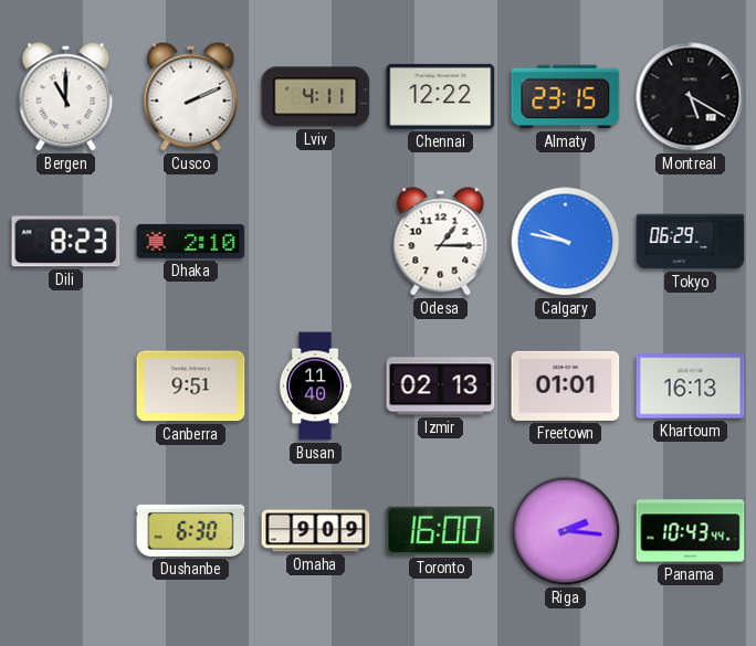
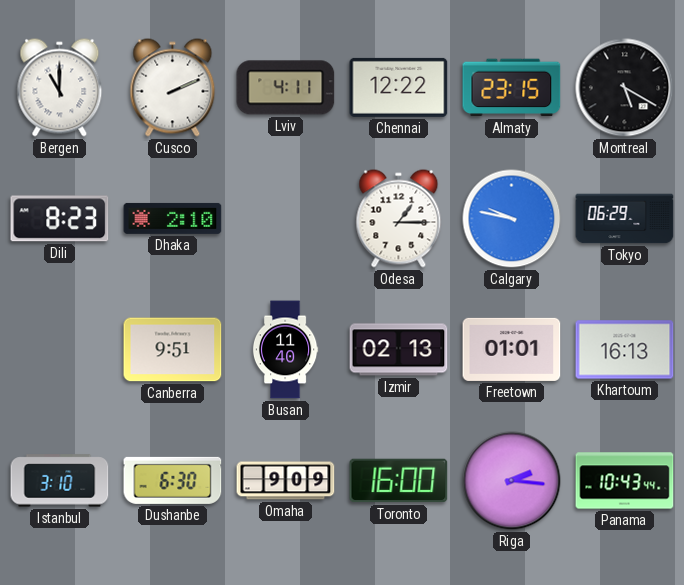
Istanbul: none -> 3:10 (60, 481)
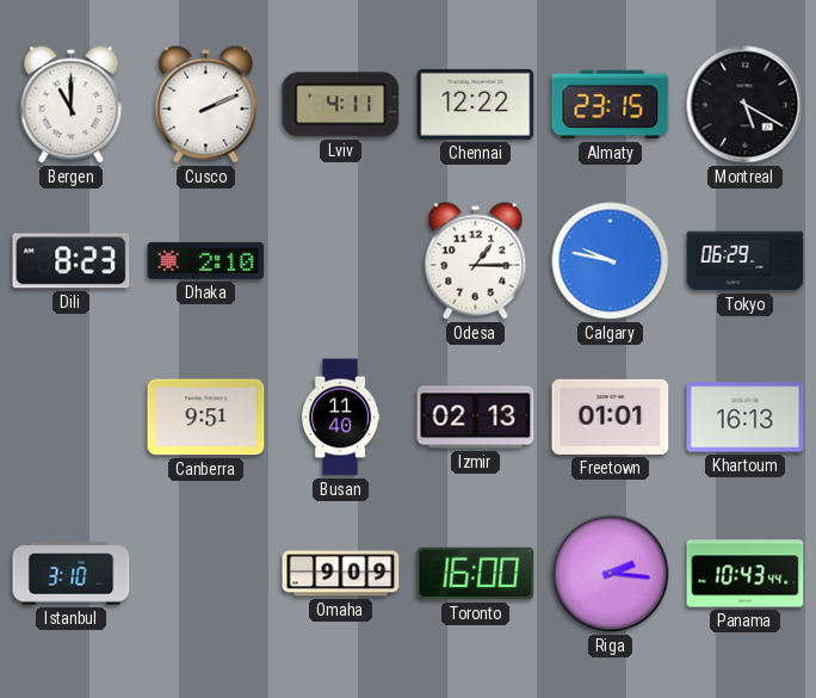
Dushanbe: 6:30 -> none (173, 480)
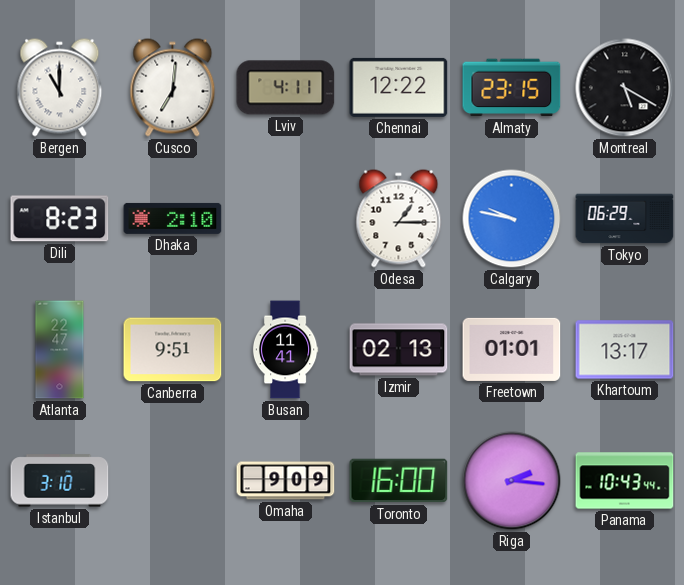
Cusco: 2:11 -> 7:01 (173, 88)
Atlanta: none -> 22:47 (60, 350)
Busan: 11:40 -> 11:41 (285, 350)
Khartoum: 16:13 -> 13:17 (625, 350)
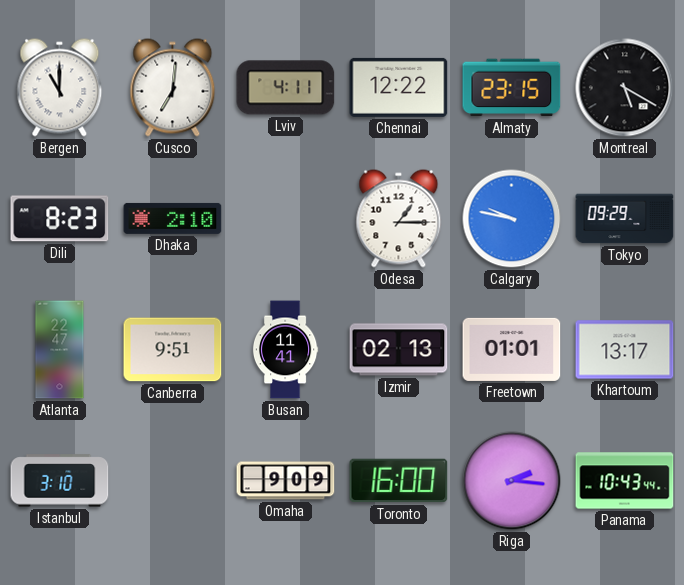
Tokyo: 06:29 -> 09:29 (625, 219)
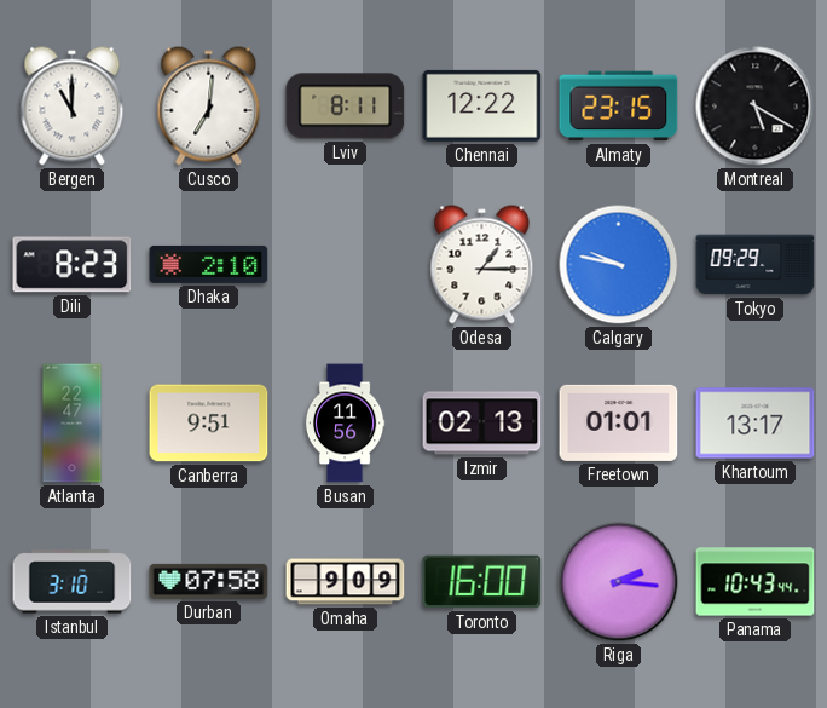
Lviv: 4:11 -> 8:11 (346, 107)
Busan: 11:41 -> 11:56 (345, 424)
Durban: none -> 07:58 (209, 581)
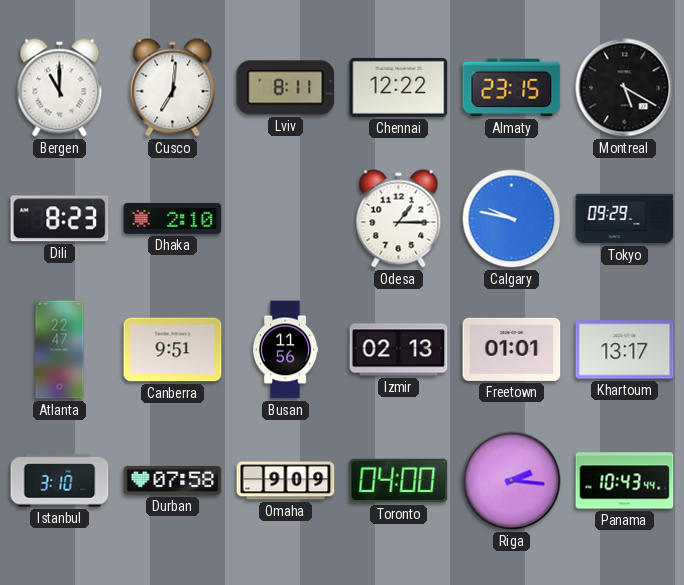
Toronto: 16:00 -> 04:00 (399, 481)
